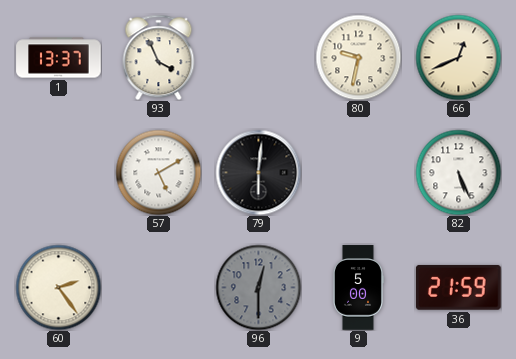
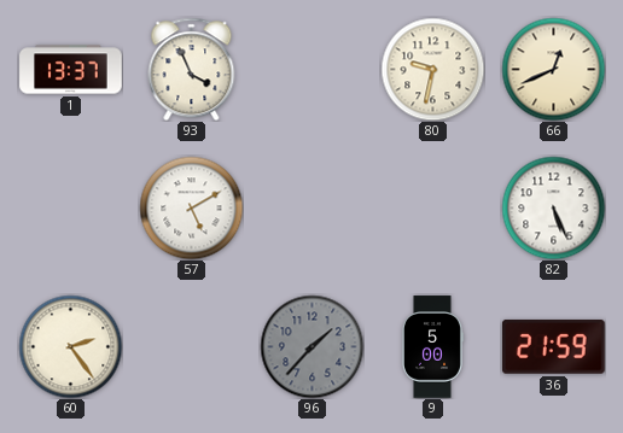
79: 6:01 -> none (258, 172)
96: 12:30 -> 1:37 (311, 346)
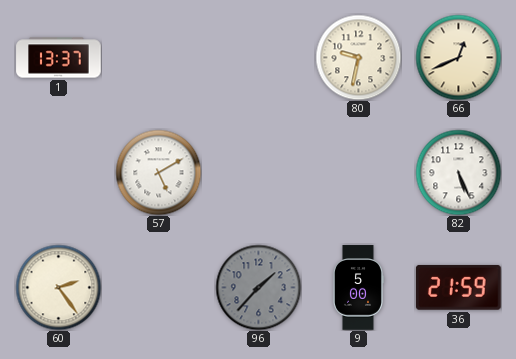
93: 3:56 -> none (192, 69)
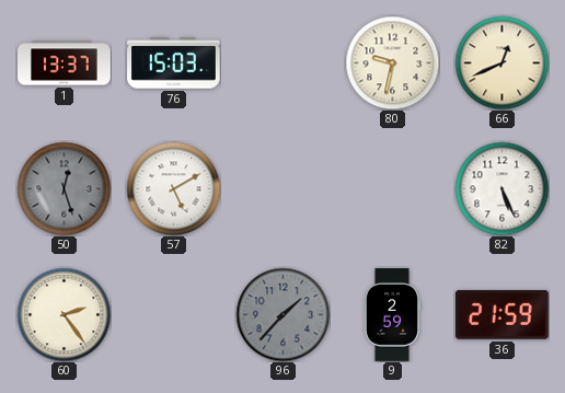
76: none -> 15:03 (174, 63)
50: none -> 12:27 (64, 188)
9: 5:00 -> 2:59 (392, 315)
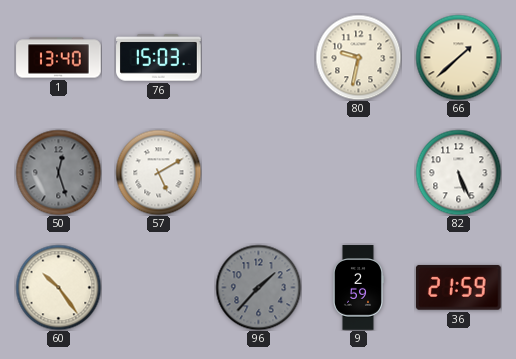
1: 13:37 -> 13:40 (59, 58)
66: 12:41 -> 1:38 (458, 57)
60: 2:24 -> 10:24 (58, 287)
